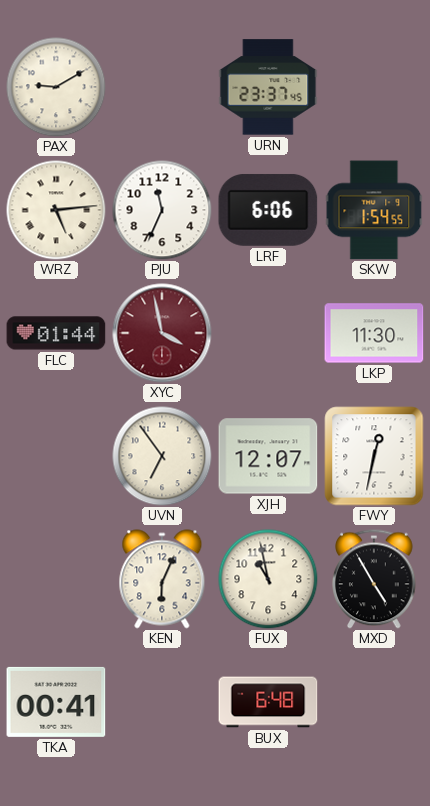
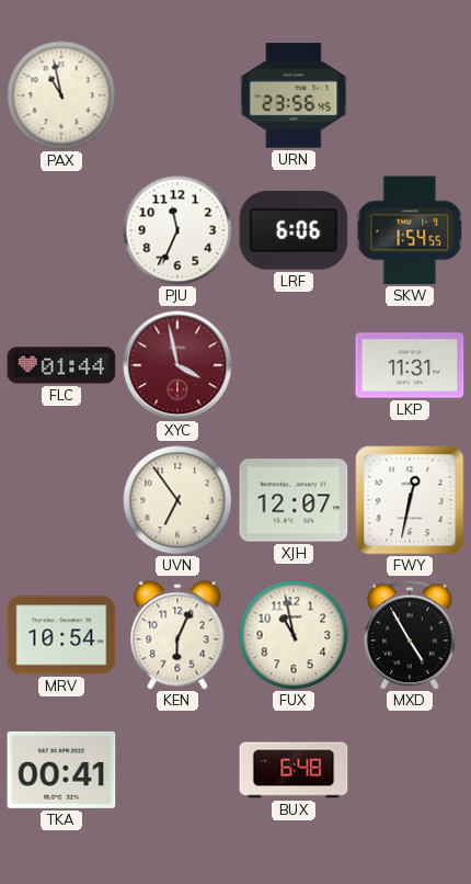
PAX: 9:10 -> 10:58 (61, 95)
URN: 23:37 -> 23:56 (294, 95)
WRZ: 5:14 -> none (56, 210)
LKP: 11:30 -> 11:31 (410, 365)
MRV: none -> 10:54 (61, 635)
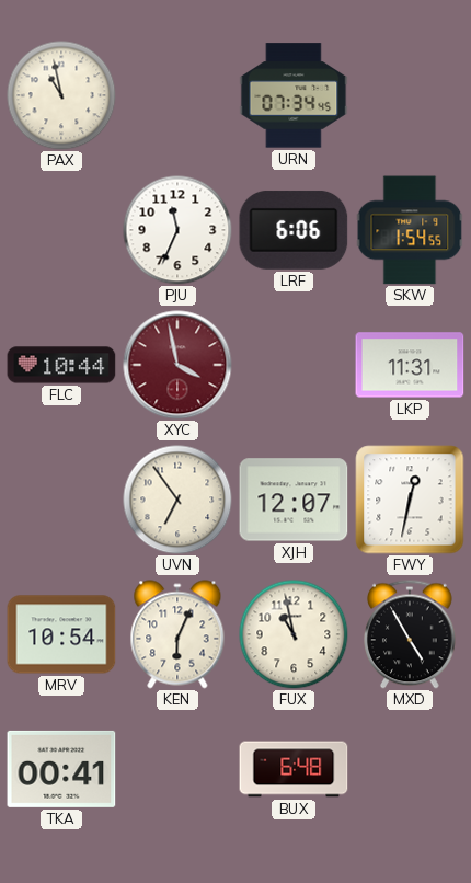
URN: 23:56 -> 07:34 (294, 95)
FLC: 01:44 -> 10:44 (61, 365)
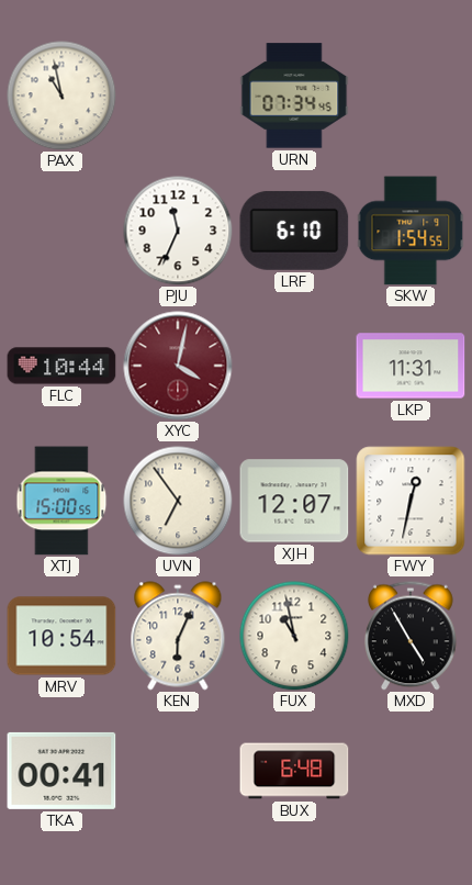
LRF: 6:06 -> 6:10 (294, 231)
XYC: 3:58 -> 4:02 (178, 366)
XTJ: none -> 15:00 (61, 501)
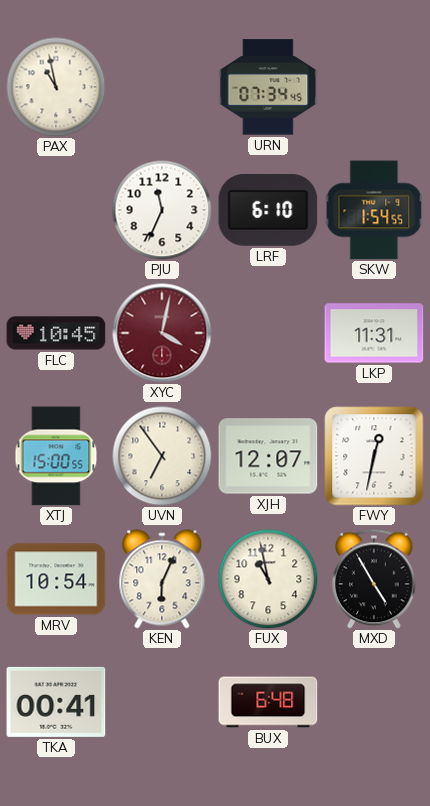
FLC: 10:44 -> 10:45 (56, 333)
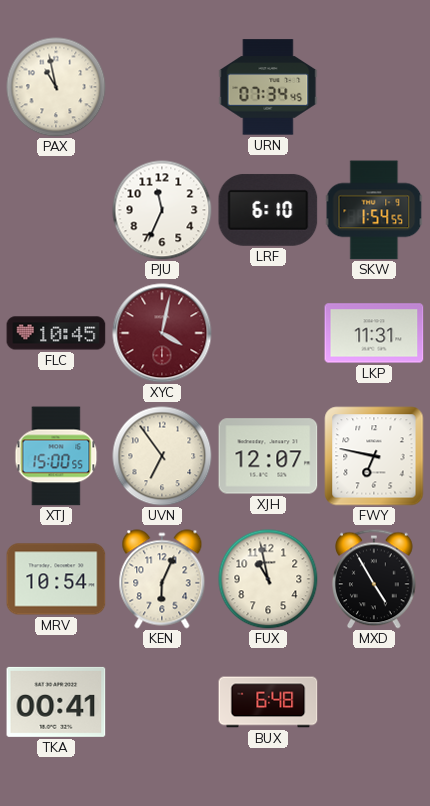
FWY: 12:32 -> 6:47 (374, 456)
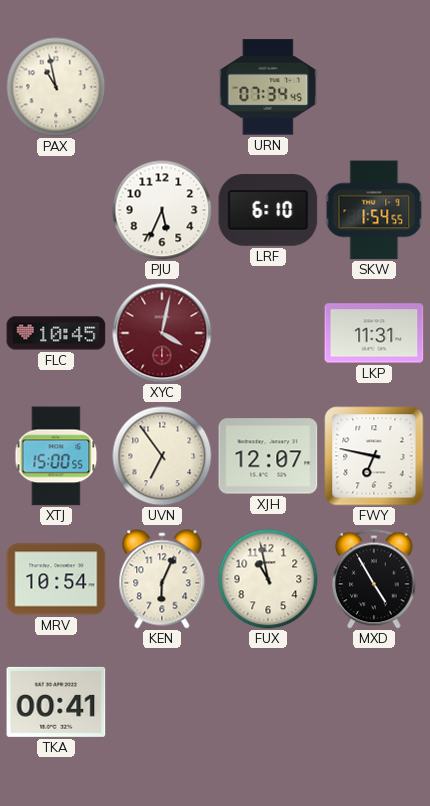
PJU: 11:34 -> 5:34 (162, 210)
BUX: 6:48 -> none (268, 702)
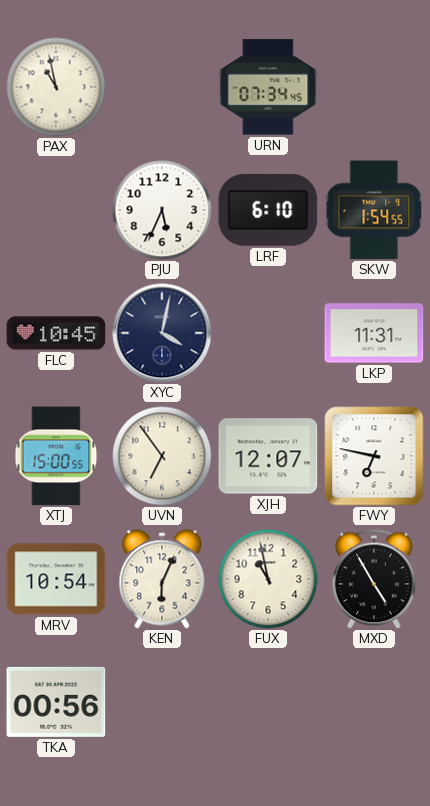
XYC dial: burgundy -> navy (162, 333)
TKA: 00:41 -> 00:56 (56, 702)
